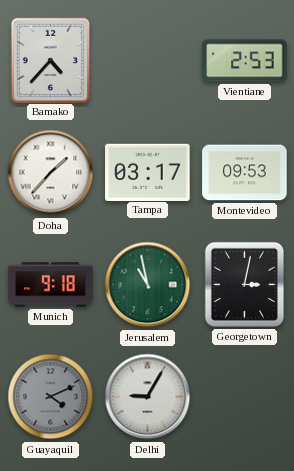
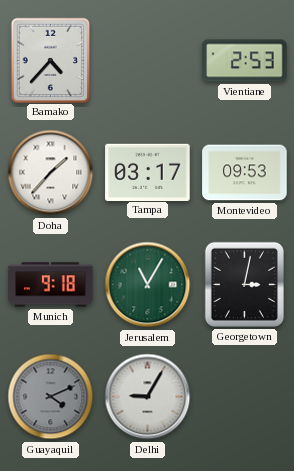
Jerusalem: 10:58 -> 11:05 (148, 285)
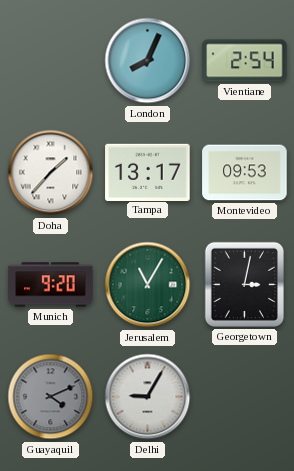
Bamako: 4:37 -> none (50, 60)
London: none -> 8:04 (148, 61)
Vientiane: 2:53 -> 2:54 (245, 61)
Tampa: 03:17 -> 13:17 (148, 172)
Munich: 9:18 -> 9:20 (51, 285)
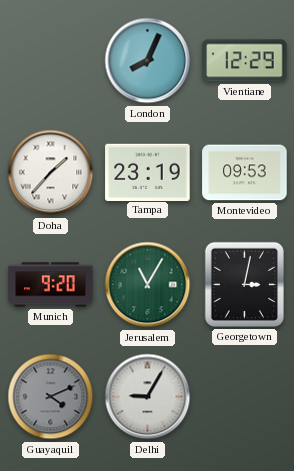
Vientiane: 2:54 -> 12:29 (245, 61)
Tampa: 13:17 -> 23:19 (148, 172)
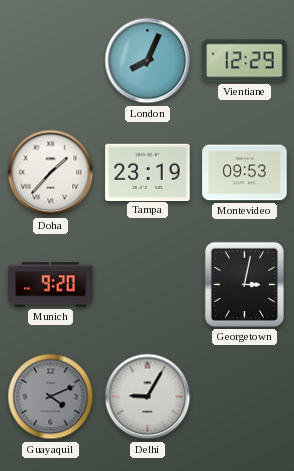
Jerusalem: 11:05 -> none (148, 285)
